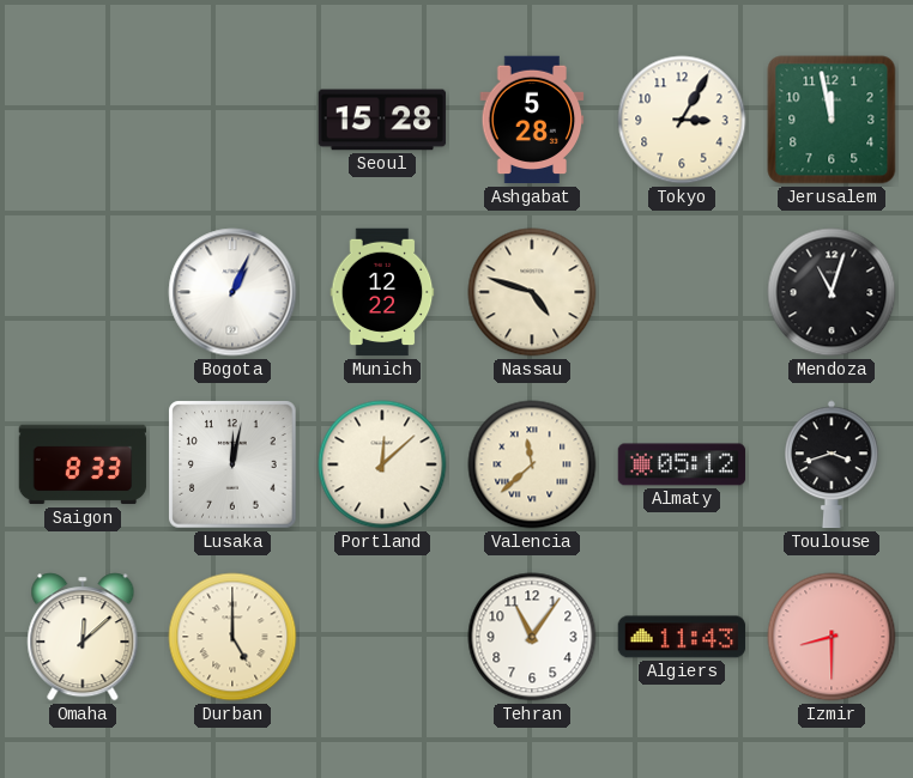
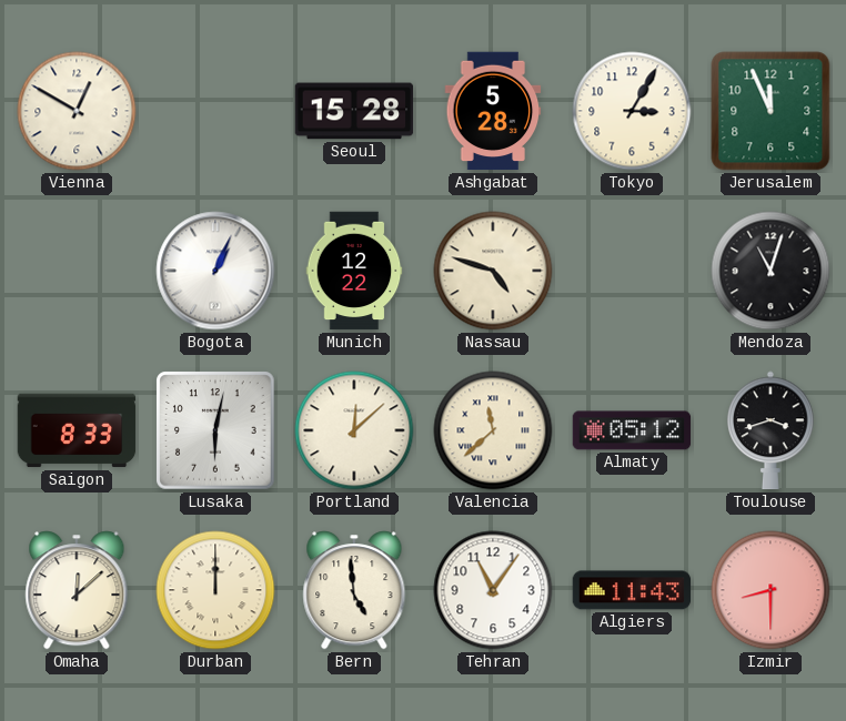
Vienna: none -> 12:50 (77, 111)
Jerusalem: 11:58 -> 11:56 (771, 111)
Lusaka: 12:02 -> 6:02 (215, 430)
Durban: 5:00 -> 12:00 (215, 590)
Bern: none -> 4:59 (354, 590)
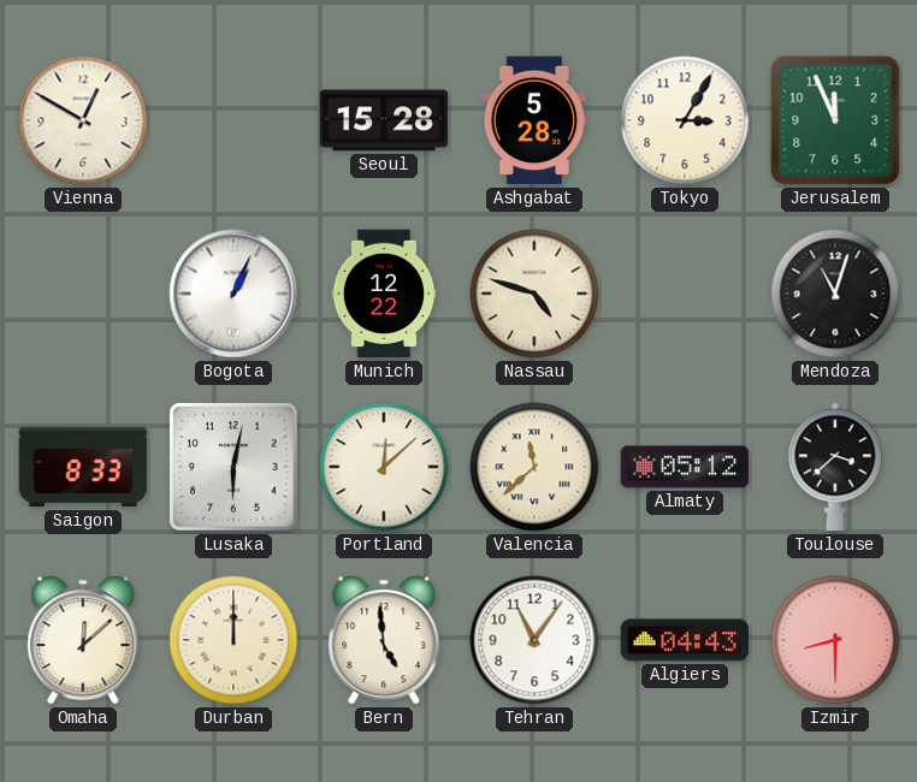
Toulouse: 3:42 -> 3:38 (835, 467)
Algiers: 11:43 -> 04:43 (685, 640)
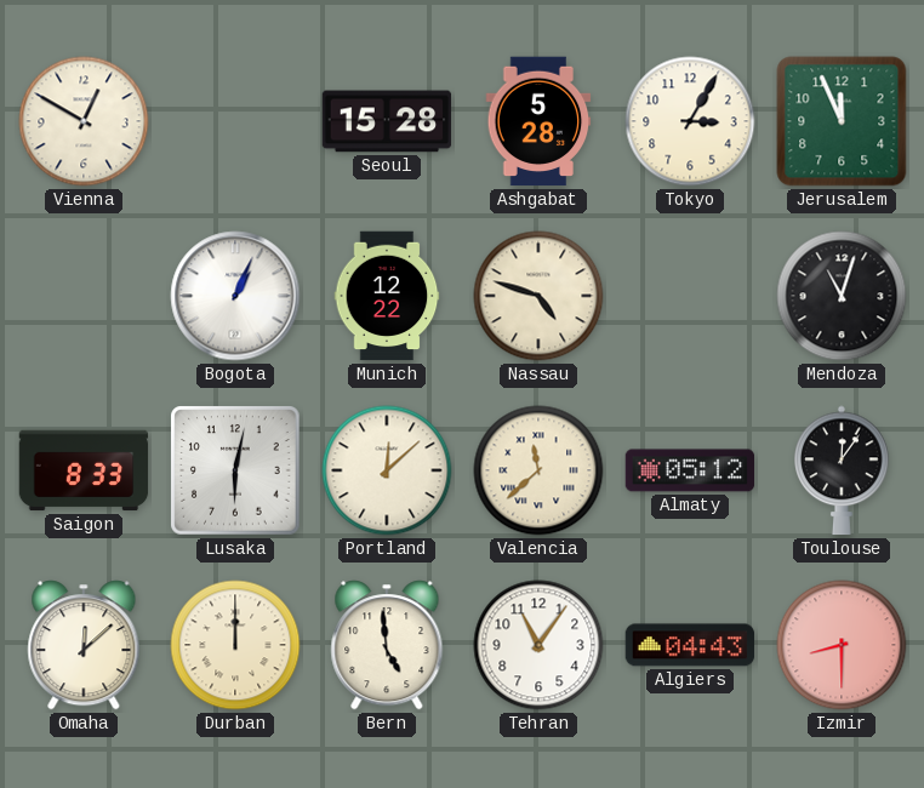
Toulouse: 3:38 -> 12:06 (842, 470)
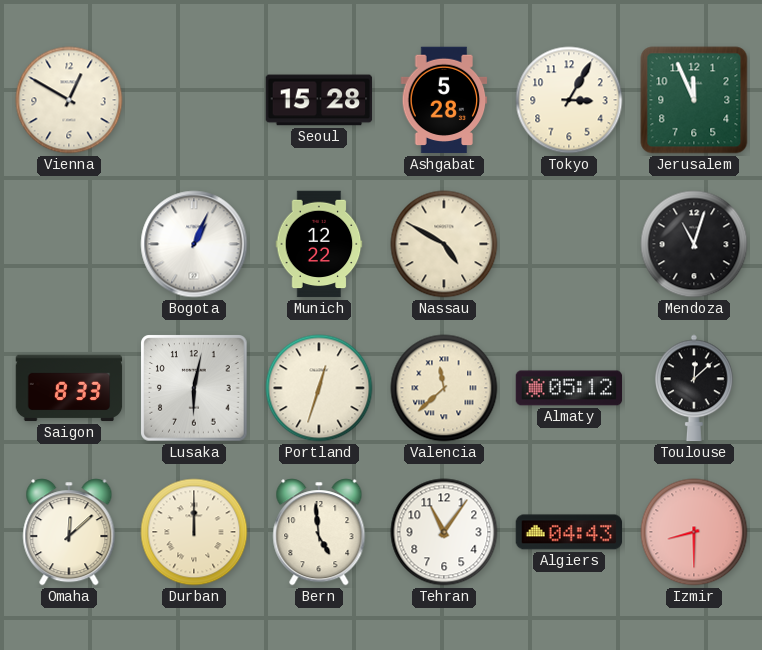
Nassau: 4:48 -> 4:50 (444, 244)
Portland: 12:08 -> 12:33 (319, 388)
Toulouse: 12:06 -> 12:08 (694, 388)
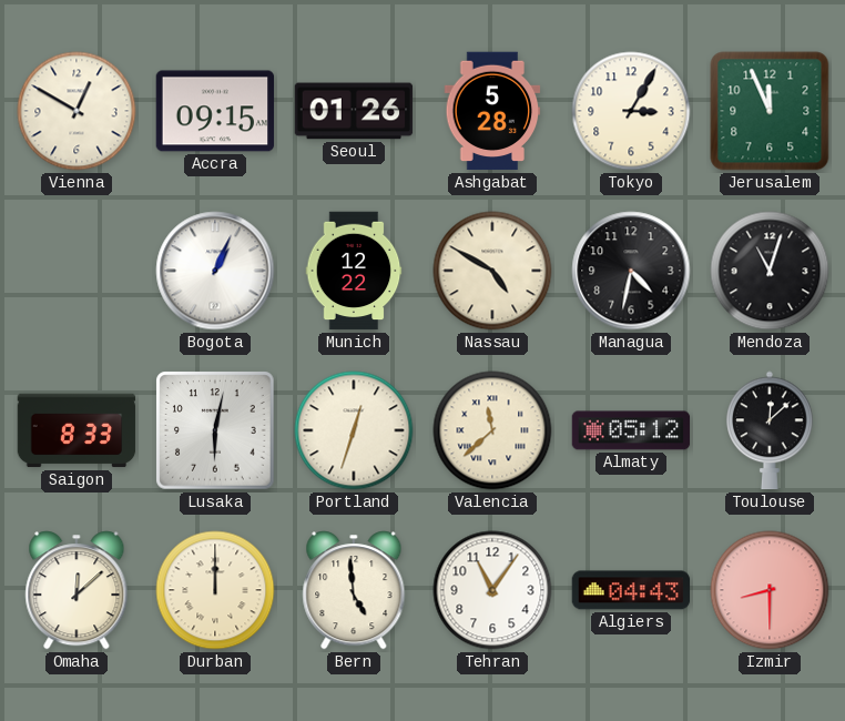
Accra: none -> 09:15 (215, 111)
Seoul: 15:28 -> 01:26 (354, 111)
Managua: none -> 4:32 (631, 271)
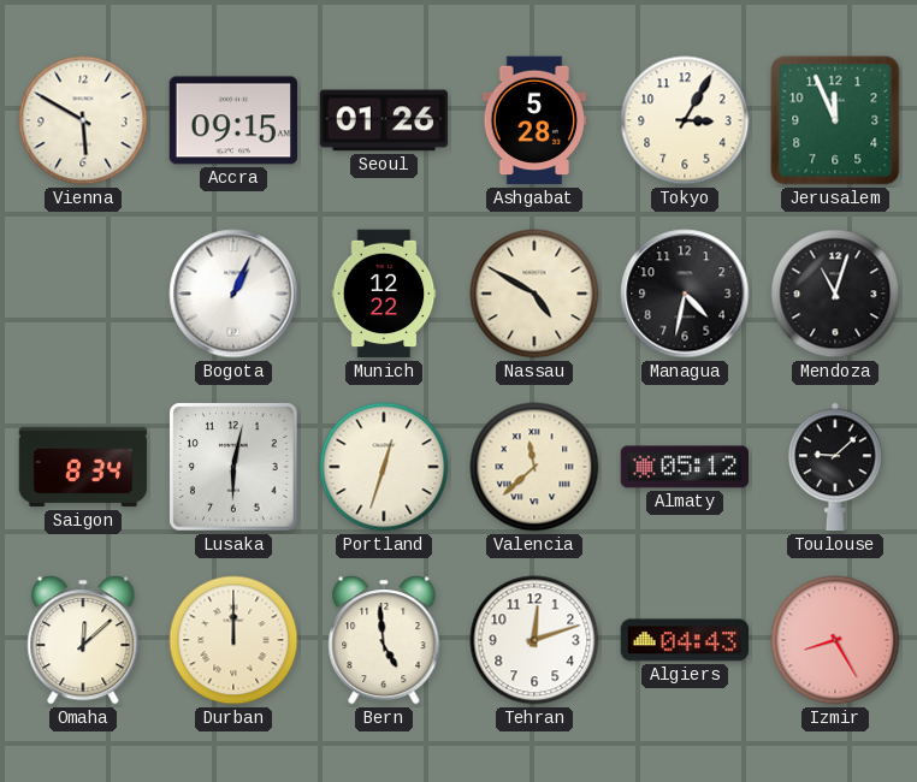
Vienna: 12:50 -> 5:50 (83, 120)
Saigon: 8:33 -> 8:34 (83, 467)
Toulouse: 12:08 -> 9:08 (835, 467)
Tehran: 11:06 -> 12:12 (534, 640)
Izmir: 8:30 -> 8:25 (835, 640)
